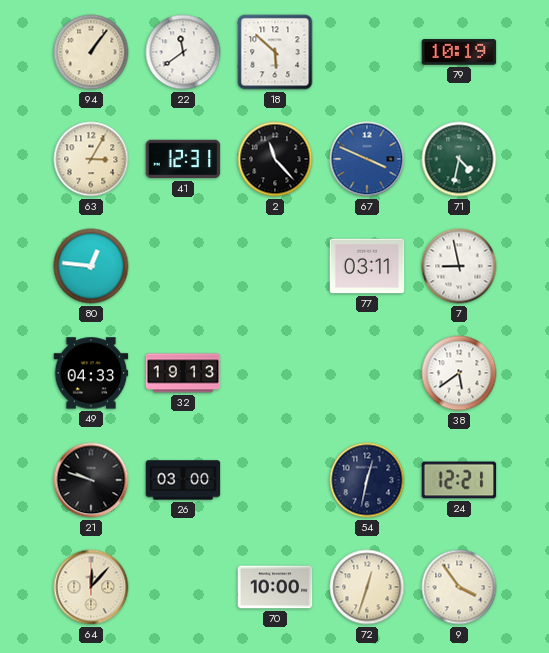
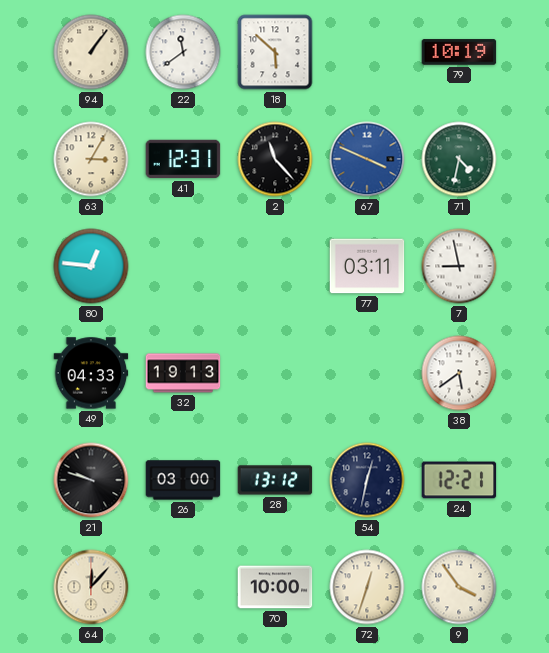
28: none -> 13:12 (275, 480)
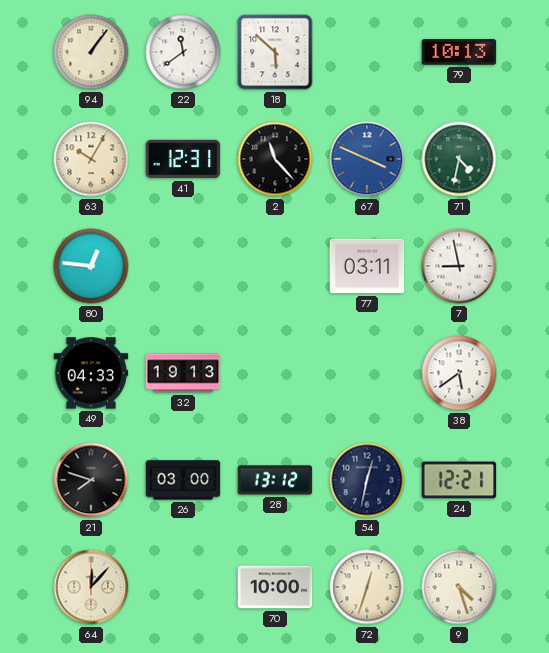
79: 10:19 -> 10:13 (459, 52)
63: 3:05 -> 10:05 (91, 159)
21: 9:48 -> 7:48 (91, 480)
9: 3:54 -> 4:27 (459, 587)
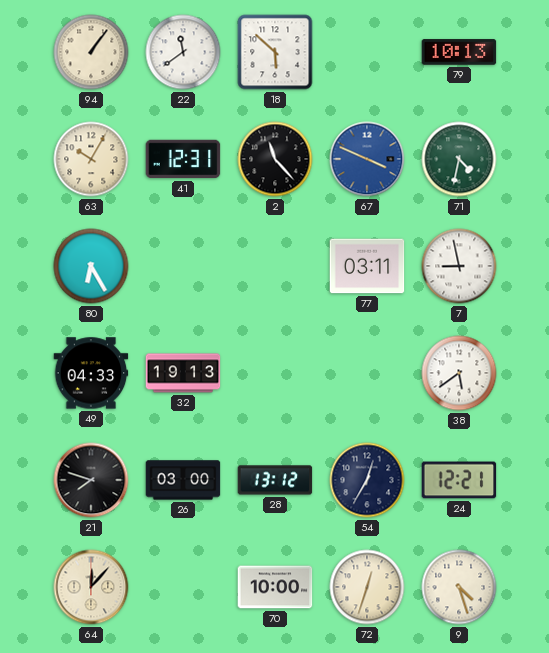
80: 12:46 -> 6:25 (91, 266)
54: 12:32 -> 12:35 (367, 480)
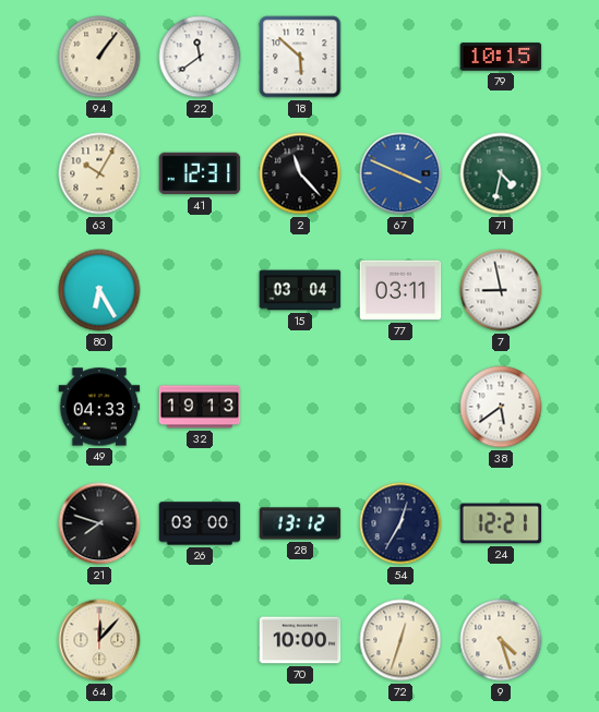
79: 10:13 -> 10:15 (501, 57)
15: none -> 03:04 (300, 290)
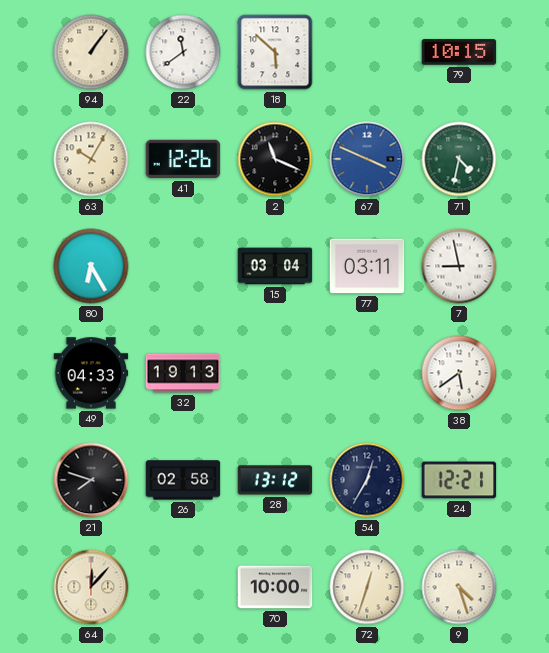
41: 12:31 -> 12:26 (183, 159)
2: 11:23 -> 11:19 (275, 159)
26: 03:00 -> 02:58 (183, 480)
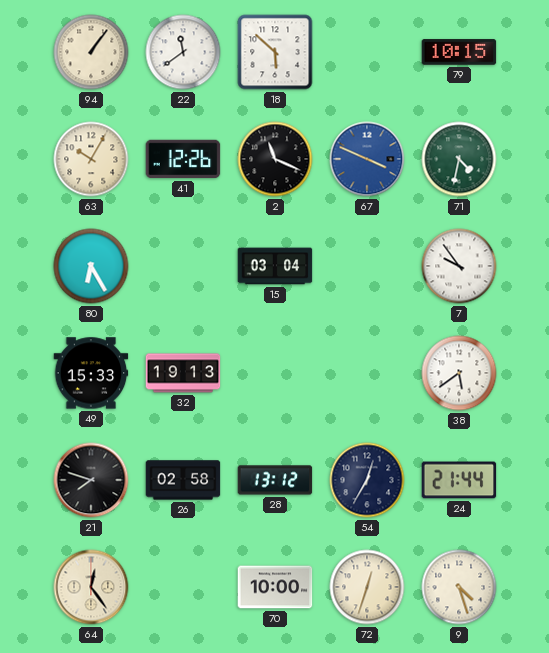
77: 03:11 -> none (367, 266)
7: 8:58 -> 9:54 (459, 266)
49: 04:33 -> 15:33 (91, 373)
24: 12:21 -> 21:44 (459, 480)
64: 12:07 -> 12:24 (91, 587)
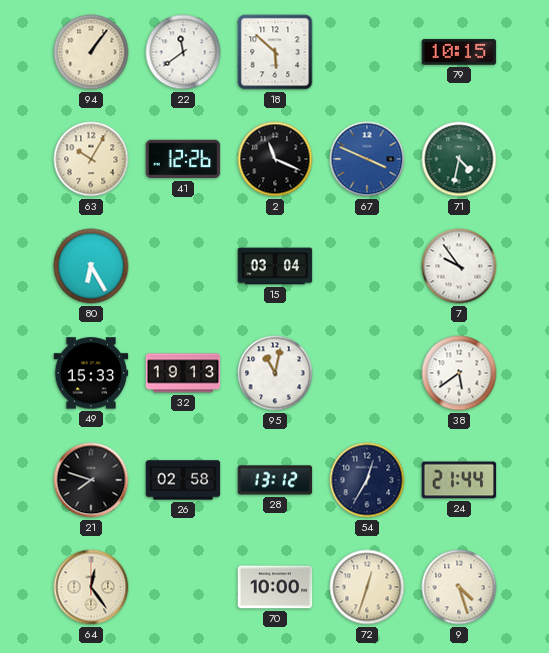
95: none -> 11:02 (275, 373)
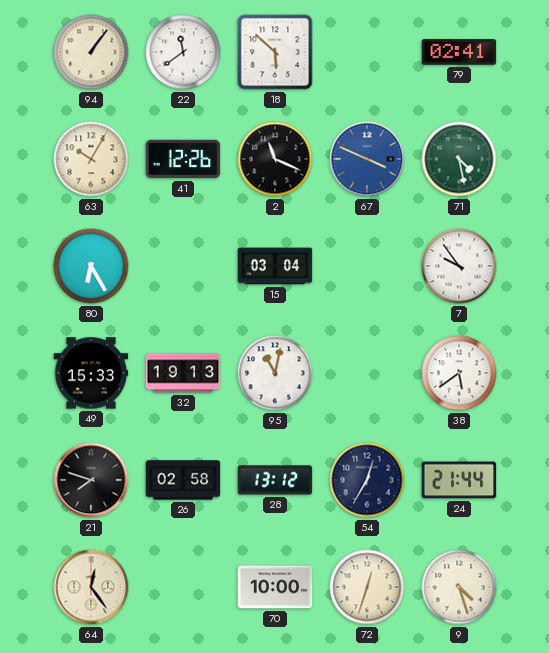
79: 10:15 -> 02:41 (459, 52)
71: 4:32 -> 4:28 (459, 159)
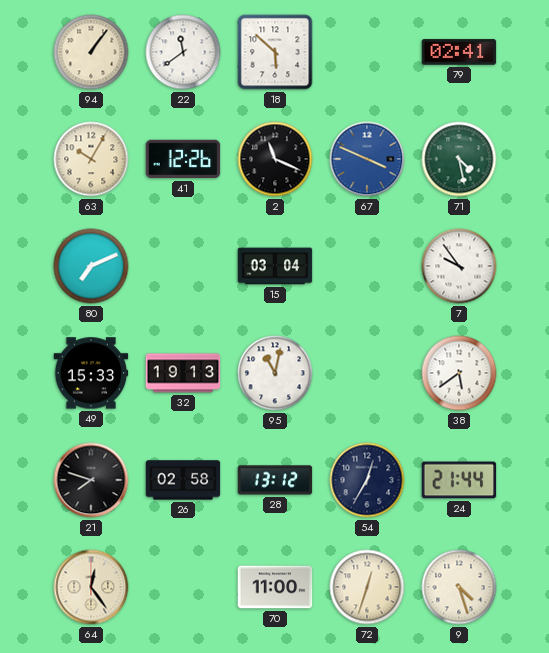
80: 6:25 -> 7:11 (91, 266)
70: 10:00 -> 11:00 (275, 587)
